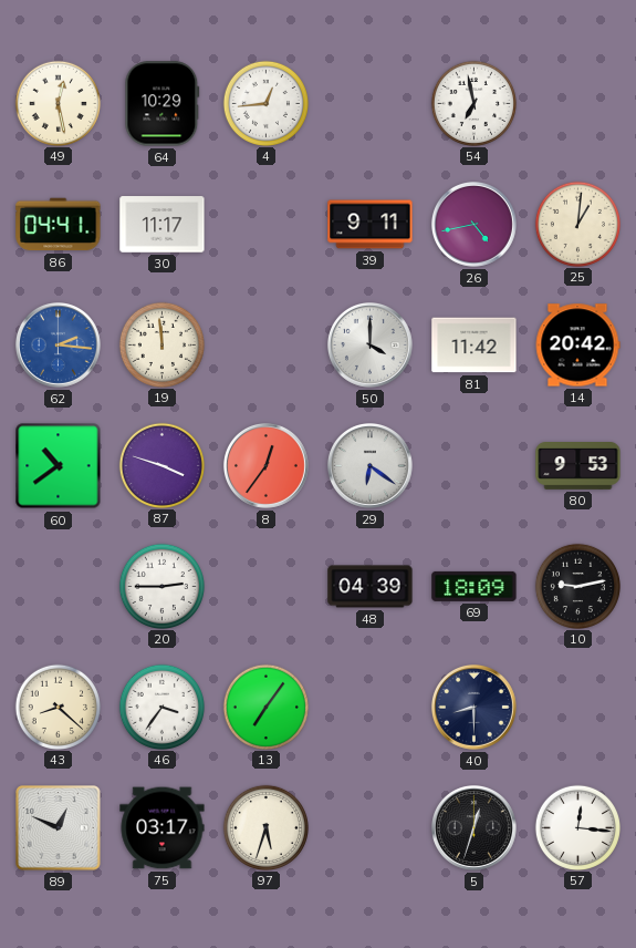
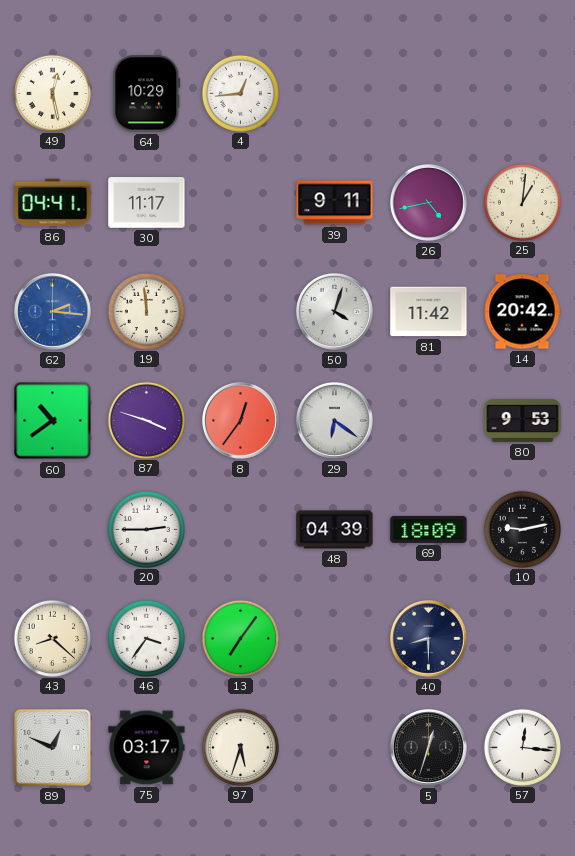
54: 6:58 -> none (473, 103)
50: 4:00 -> 4:03 (335, 312)
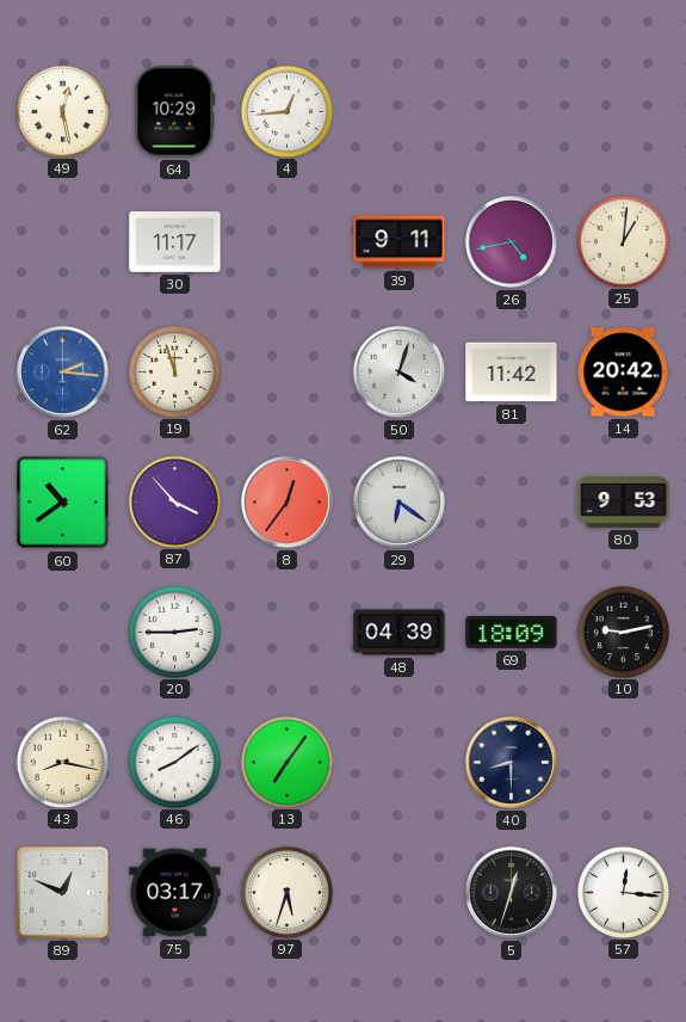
86: 04:41 -> none (53, 203)
19: 11:59 -> 11:57 (174, 371)
87: 3:48 -> 3:53 (174, 501)
43: 8:22 -> 8:17 (62, 762)
46: 3:36 -> 8:09 (174, 762)
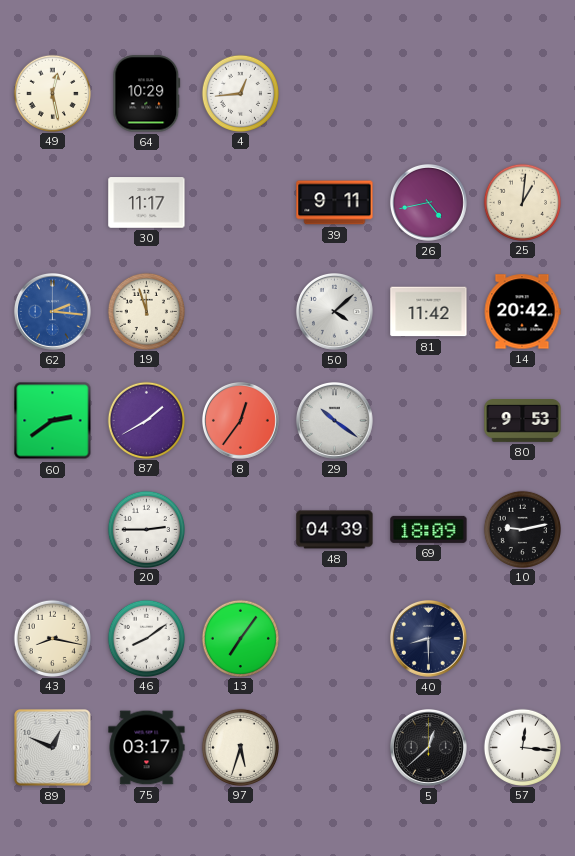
50: 4:03 -> 4:08 (335, 312)
60: 10:39 -> 2:39 (53, 421)
87: 3:53 -> 1:40 (146, 420)
29: 6:21 -> 10:21 (335, 421)
5: 12:33 -> 12:38 (429, 748)
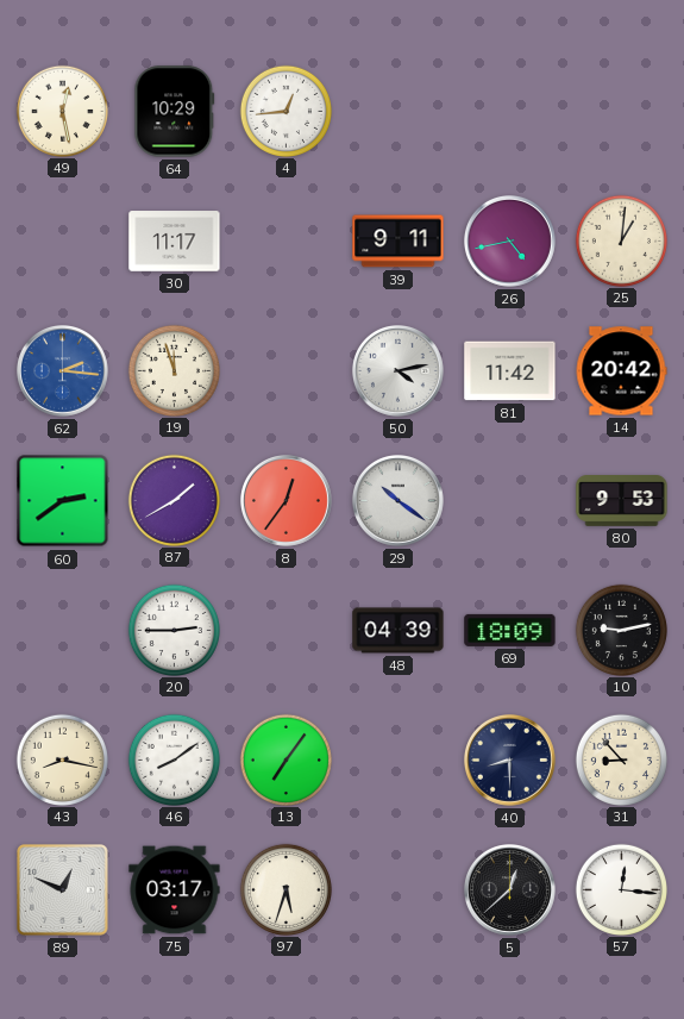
50: 4:08 -> 4:13 (399, 371)
31: none -> 8:53 (621, 759)
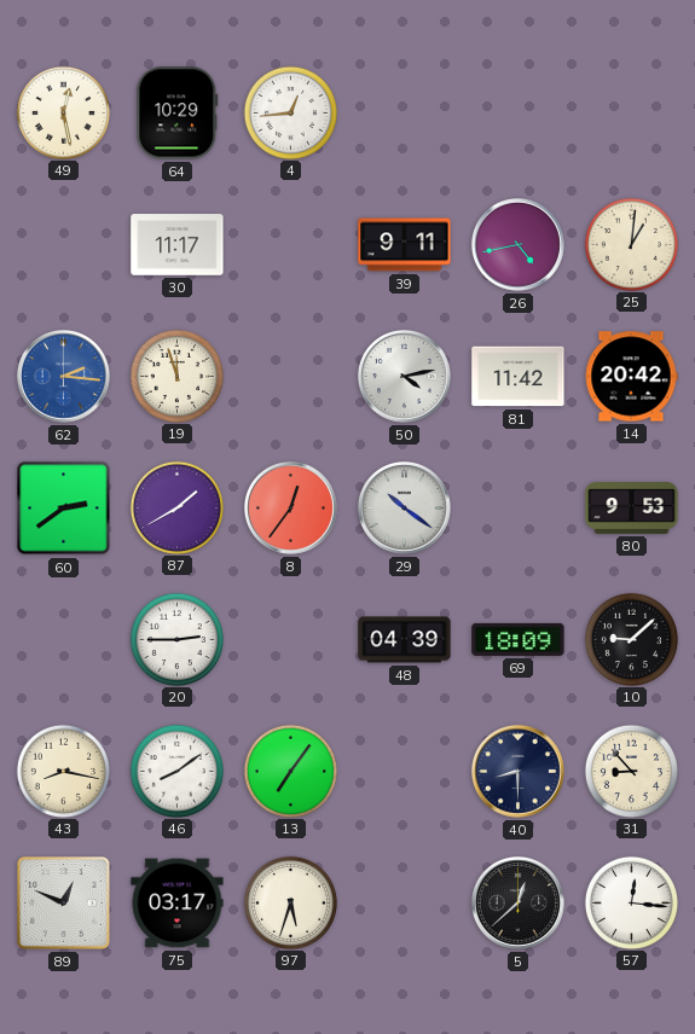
10: 9:13 -> 9:08 (631, 639)
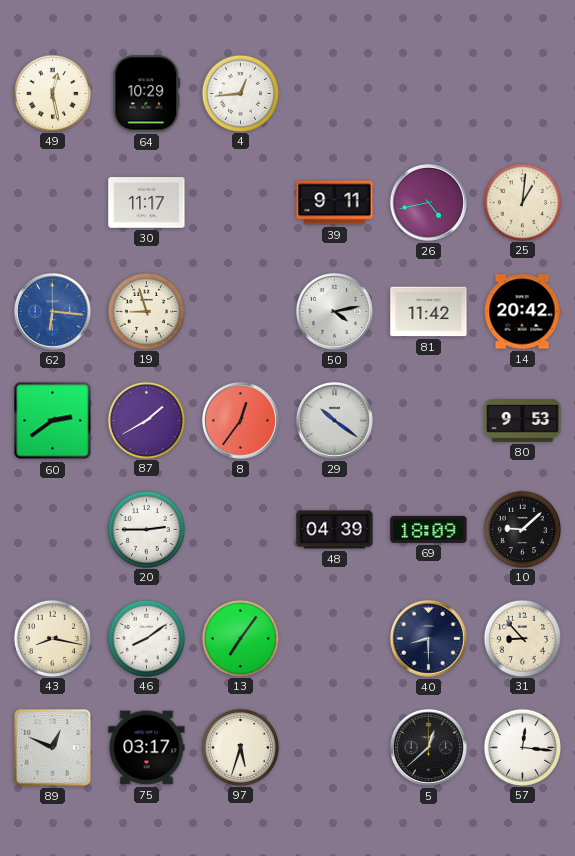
62: 2:16 -> 6:16 (53, 312)
19: 11:57 -> 8:57 (146, 311)
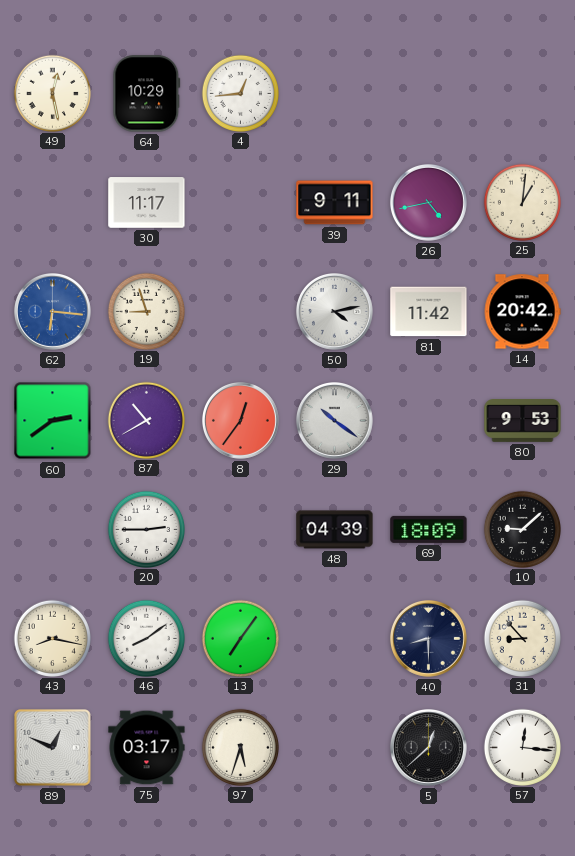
87: 1:40 -> 10:40 (146, 420)
